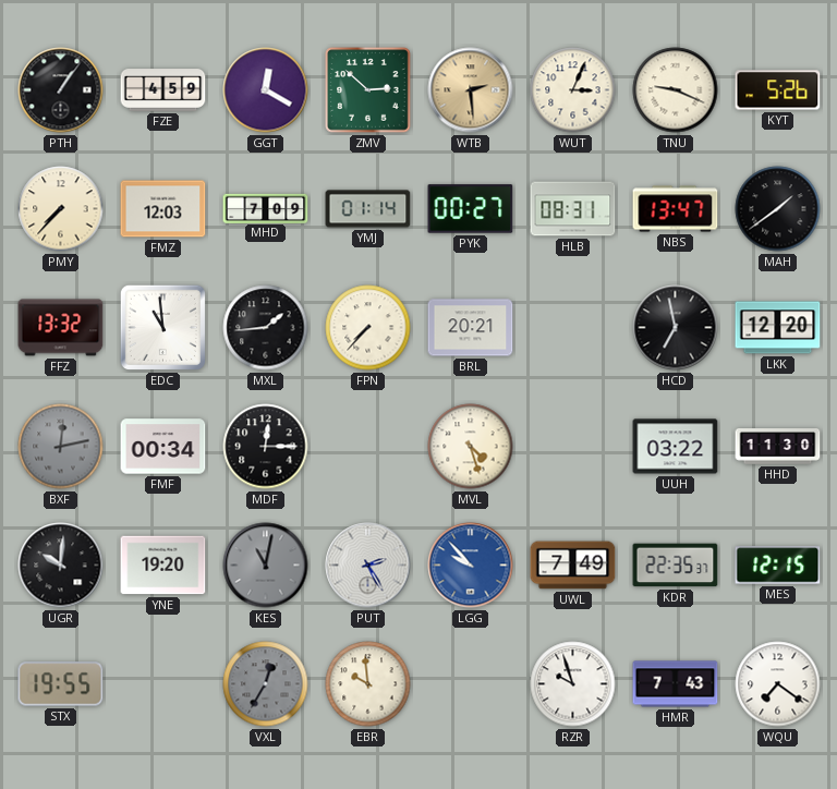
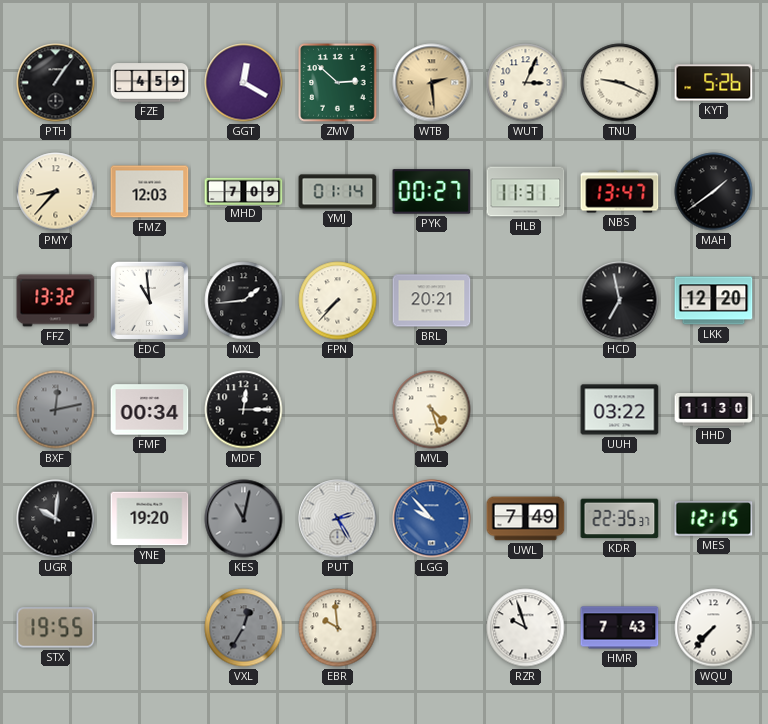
PMY: 7:37 -> 8:37 (56, 192)
HLB: 08:31 -> 11:31 (526, 192)
WQU: 7:21 -> 7:37 (714, 628)
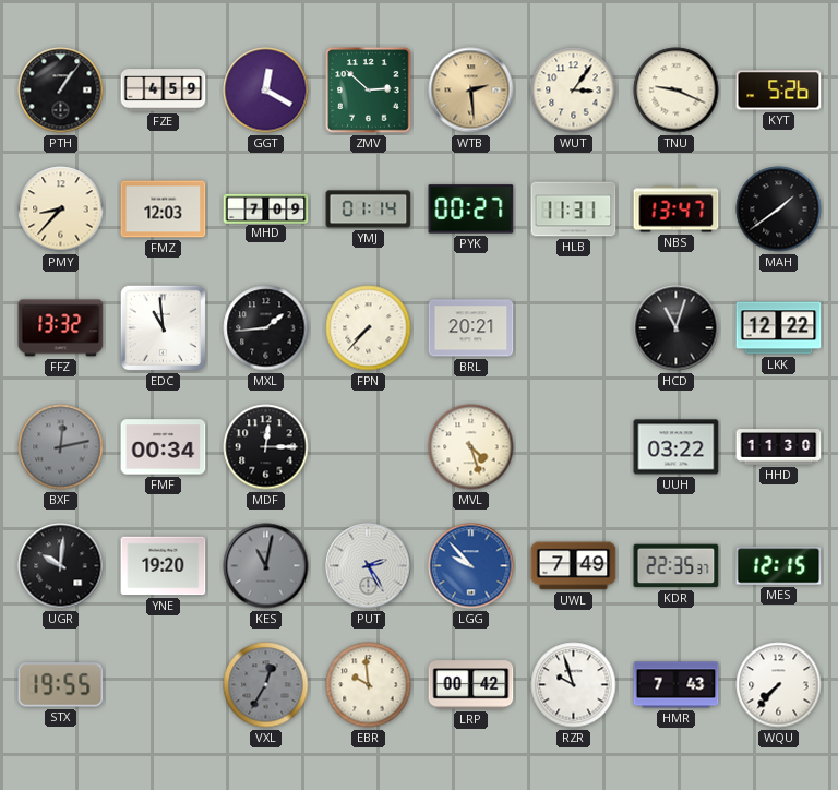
WUT: 3:04 -> 3:06 (574, 91)
HCD: 6:58 -> 11:03 (677, 328)
LKK: 12:20 -> 12:22 (779, 328)
LRP: none -> 00:42 (471, 685)
